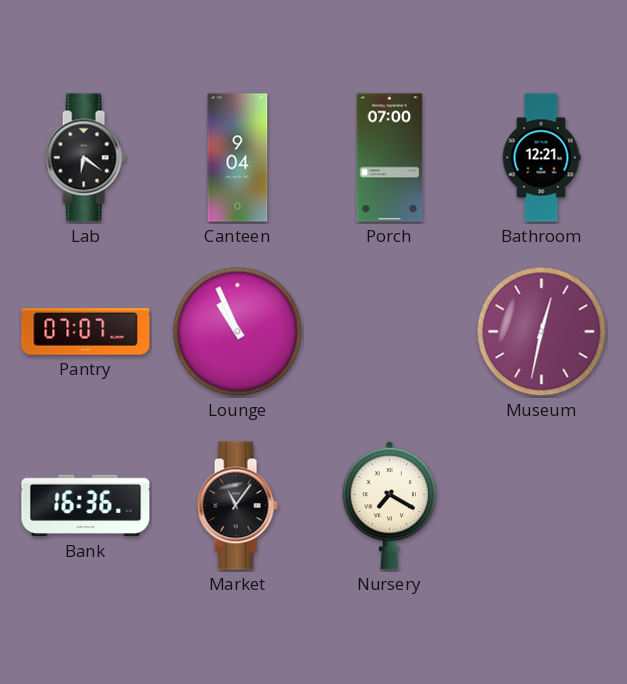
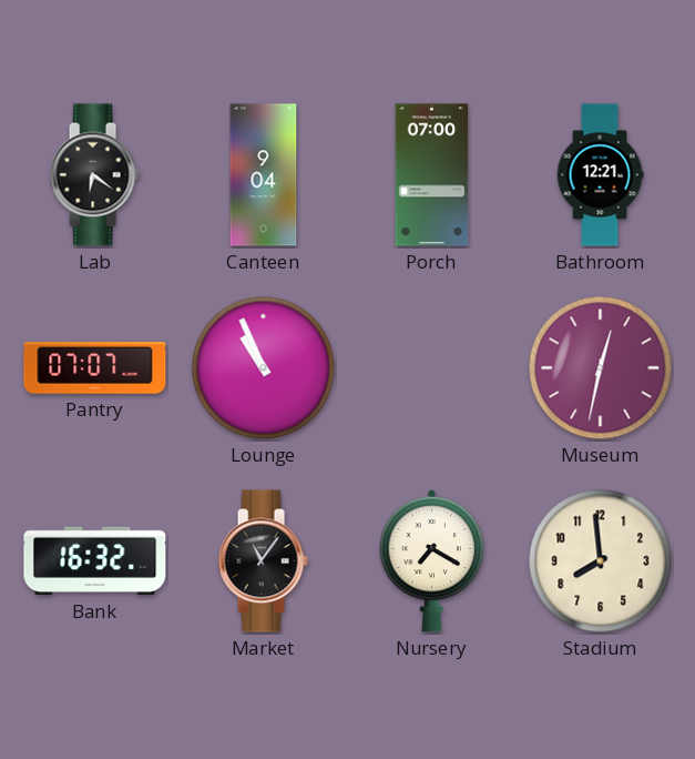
Bank: 16:36 -> 16:32 (95, 561)
Stadium: none -> 7:59 (601, 561)
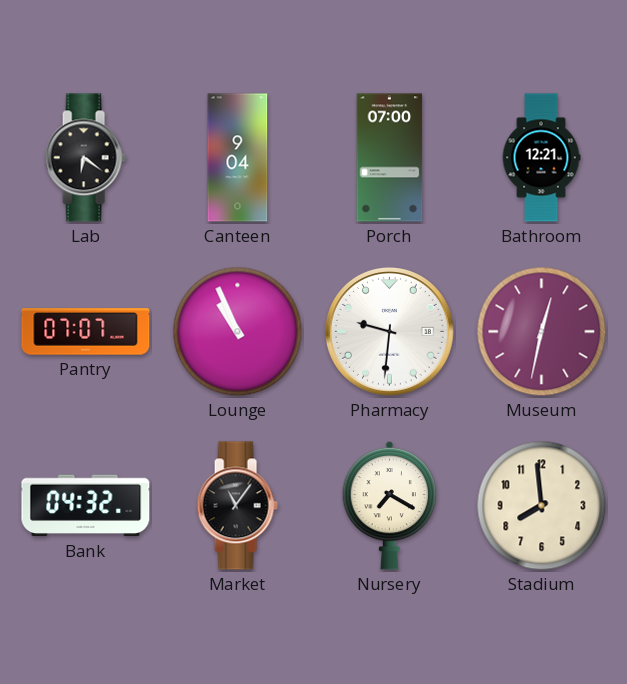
Pharmacy: none -> 9:31 (389, 331)
Bank: 16:32 -> 04:32 (86, 506)
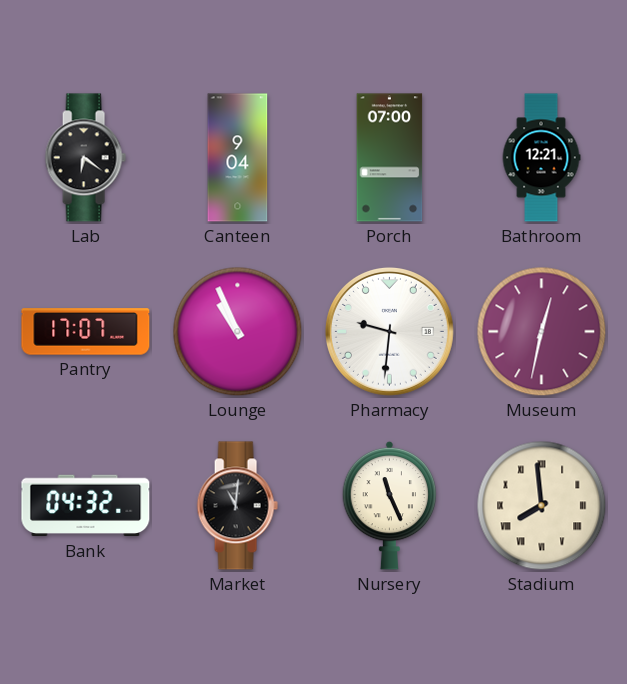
Pantry: 07:07 -> 17:07 (86, 332)
Market: 11:06 -> 11:01 (237, 506)
Nursery: 7:20 -> 11:26 (390, 505)
Stadium numerals: Arabic -> Roman (542, 506)
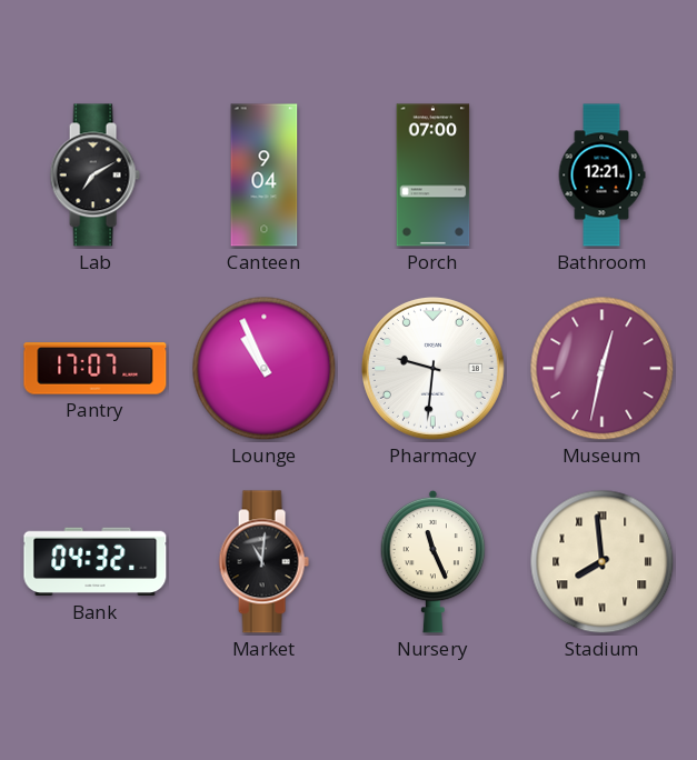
Lab: 6:21 -> 7:10 (94, 176)
